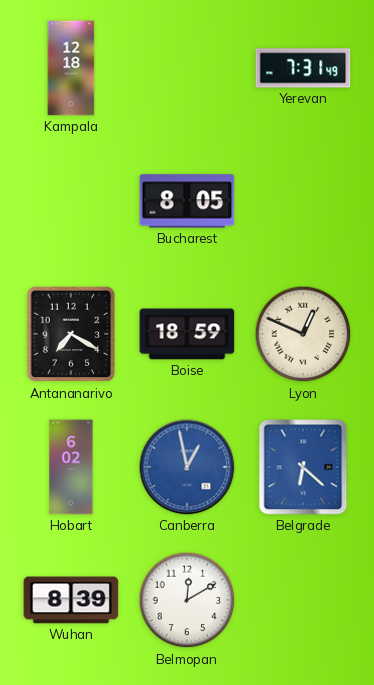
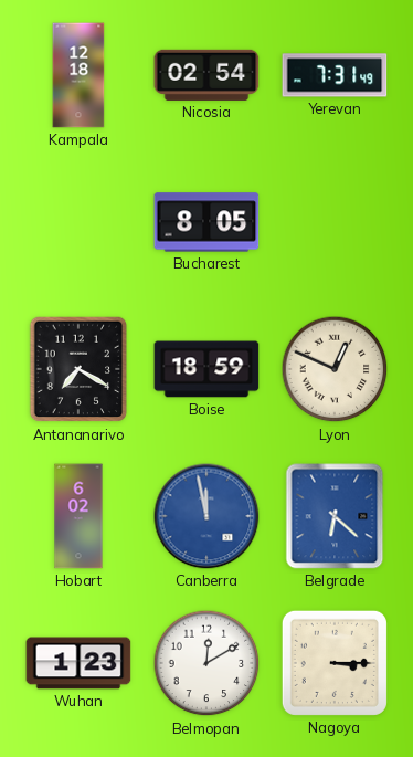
Nicosia: none -> 02:54 (206, 75)
Canberra: 12:58 -> 11:58 (206, 516)
Wuhan: 8:39 -> 1:23 (78, 663)
Nagoya: none -> 3:15 (335, 663)
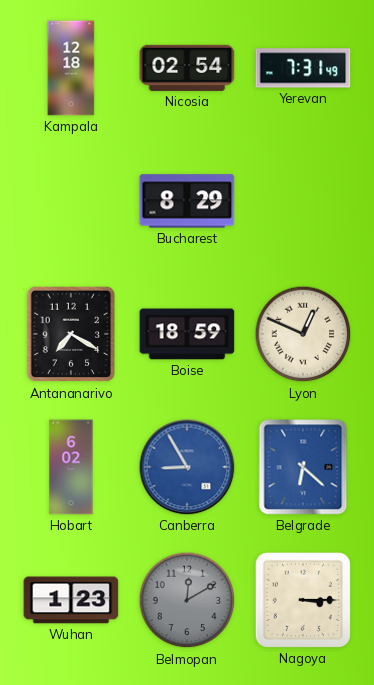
Bucharest: 8:05 -> 8:29 (187, 201)
Canberra: 11:58 -> 8:55 (187, 467)
Belmopan dial: white -> grey (187, 600)
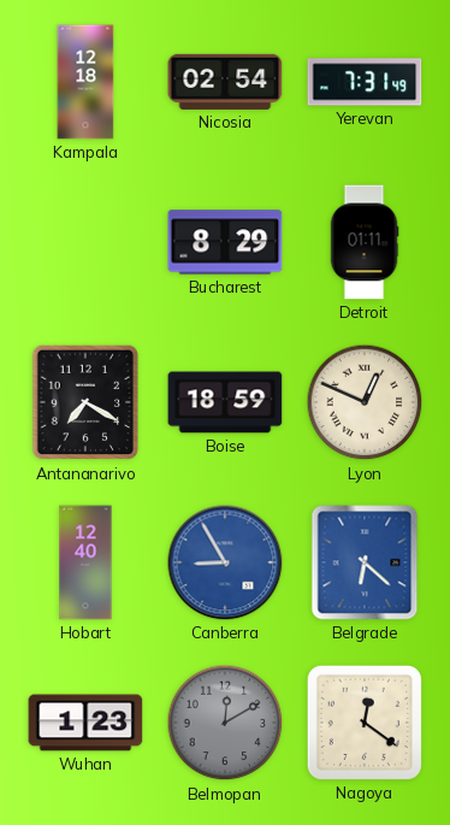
Detroit: none -> 01:11 (365, 242)
Hobart: 6:02 -> 12:40 (85, 562)
Nagoya: 3:15 -> 12:21 (365, 723)
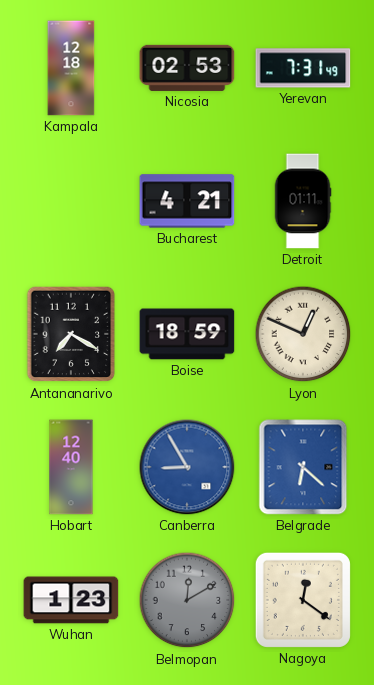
Nicosia: 02:54 -> 02:53 (187, 68)
Bucharest: 8:29 -> 4:21 (187, 201)
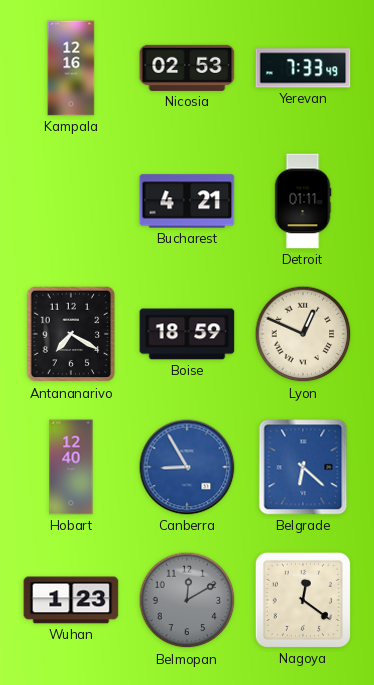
Kampala: 12:18 -> 12:16 (71, 68)
Yerevan: 7:31 -> 7:33 (303, 68)
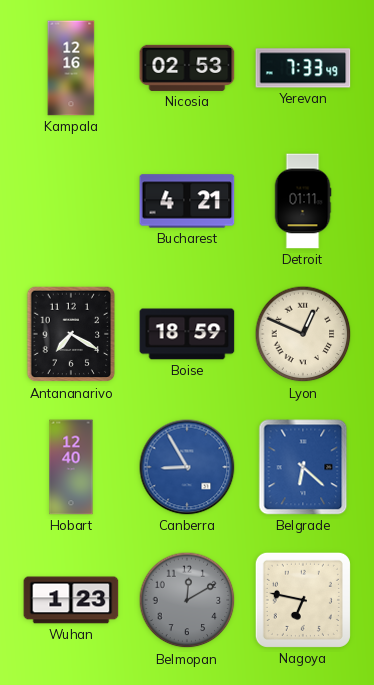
Nagoya: 12:21 -> 6:47 (303, 600)
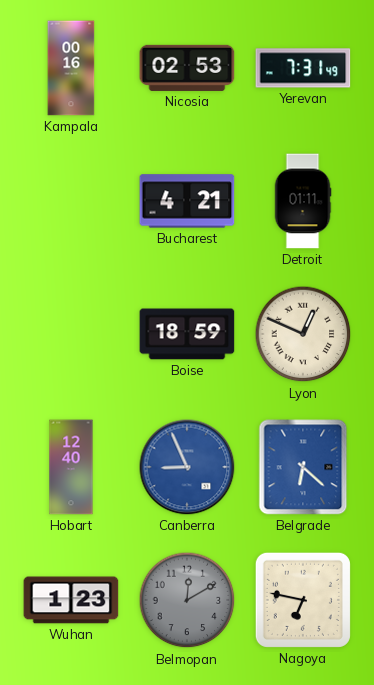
Kampala: 12:16 -> 00:16 (71, 68)
Yerevan: 7:33 -> 7:31 (303, 68)
Antananarivo: 7:20 -> none (71, 334)
Canberra: 8:55 -> 8:56 (187, 467)
